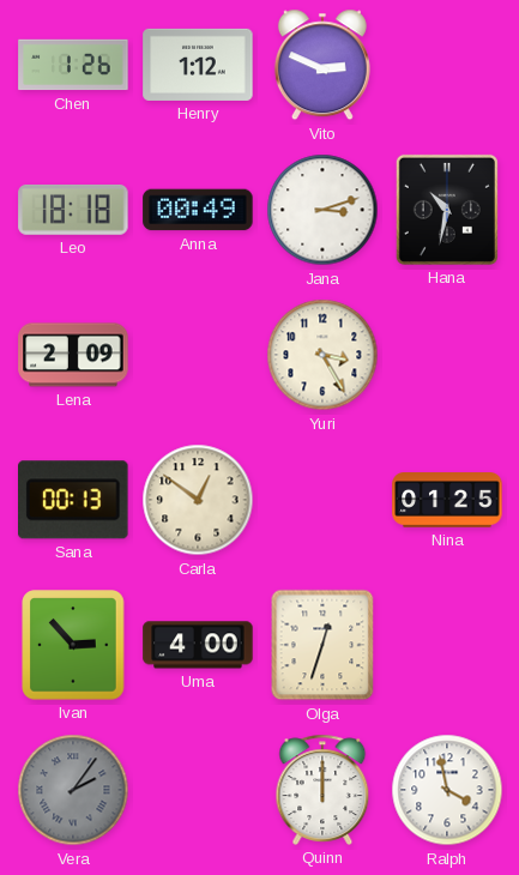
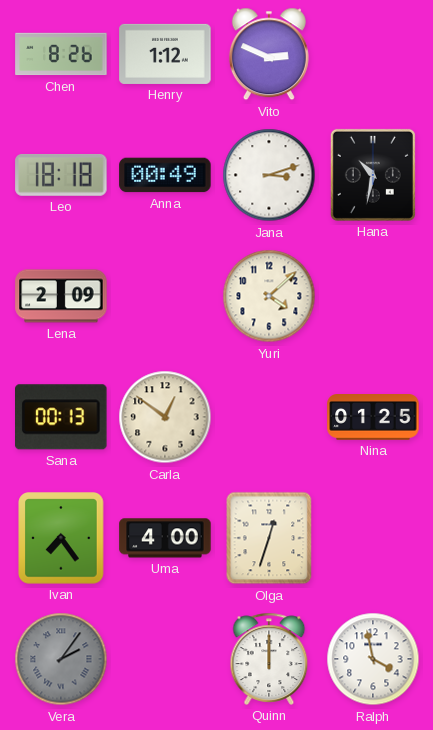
Chen: 1:26 -> 8:26 (61, 54)
Yuri: 3:25 -> 4:08 (269, 296)
Ivan: 2:53 -> 7:24 (61, 538)
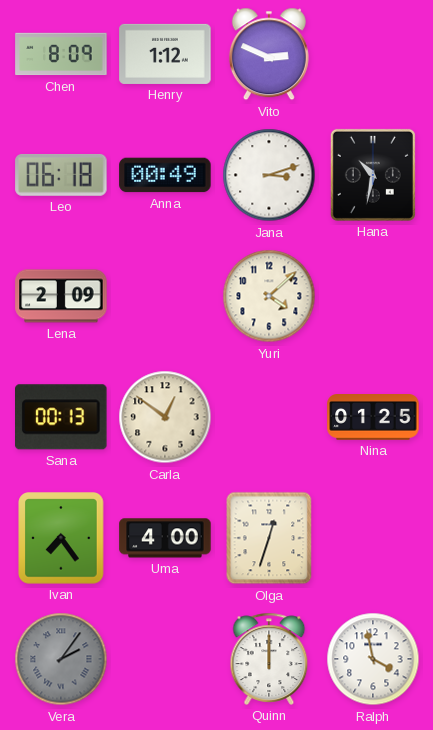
Chen: 8:26 -> 8:09 (61, 54)
Leo: 18:18 -> 06:18 (61, 175)
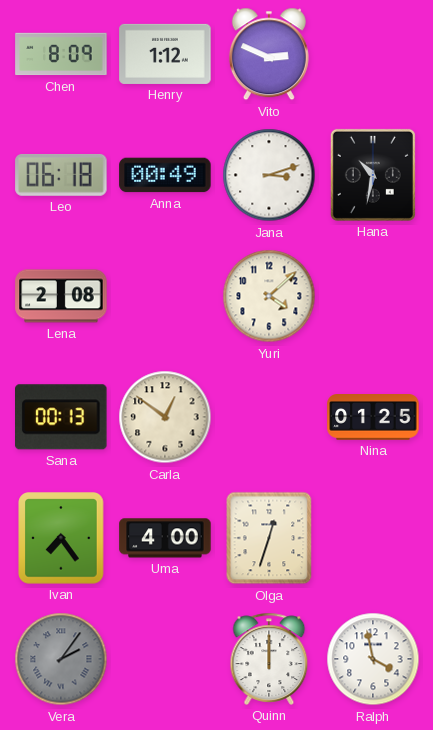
Lena: 2:09 -> 2:08 (61, 296)
